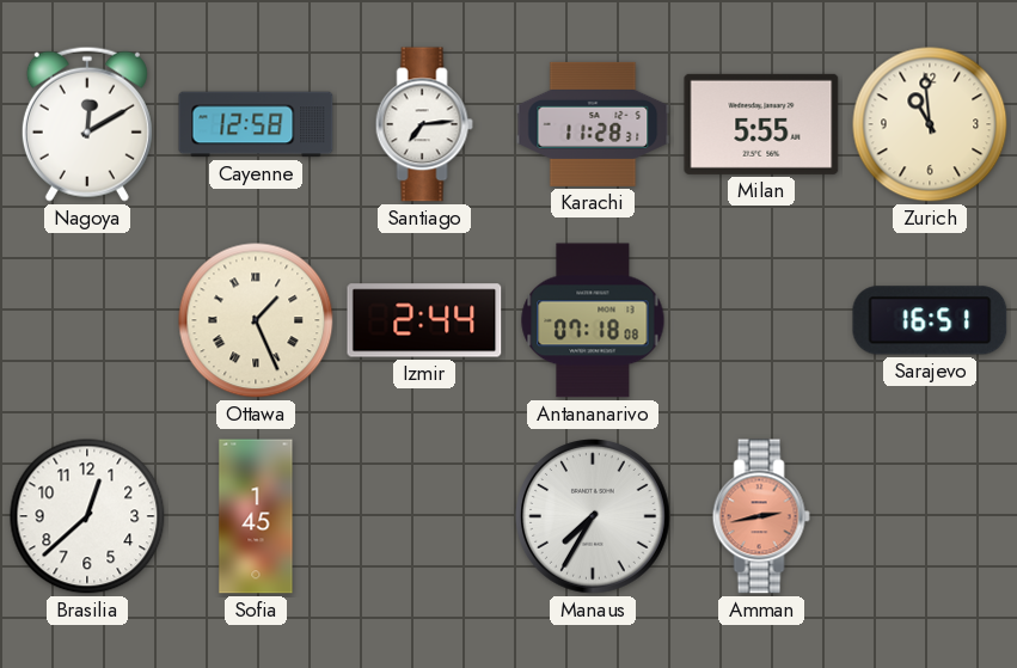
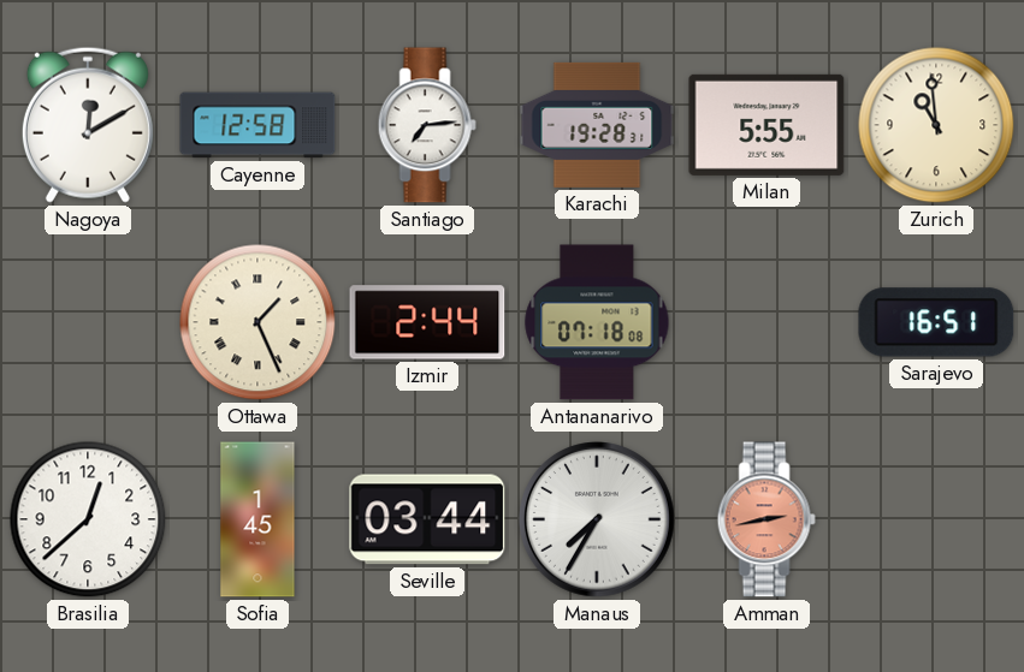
Karachi: 11:28 -> 19:28 (597, 125)
Seville: none -> 03:44 (427, 519)
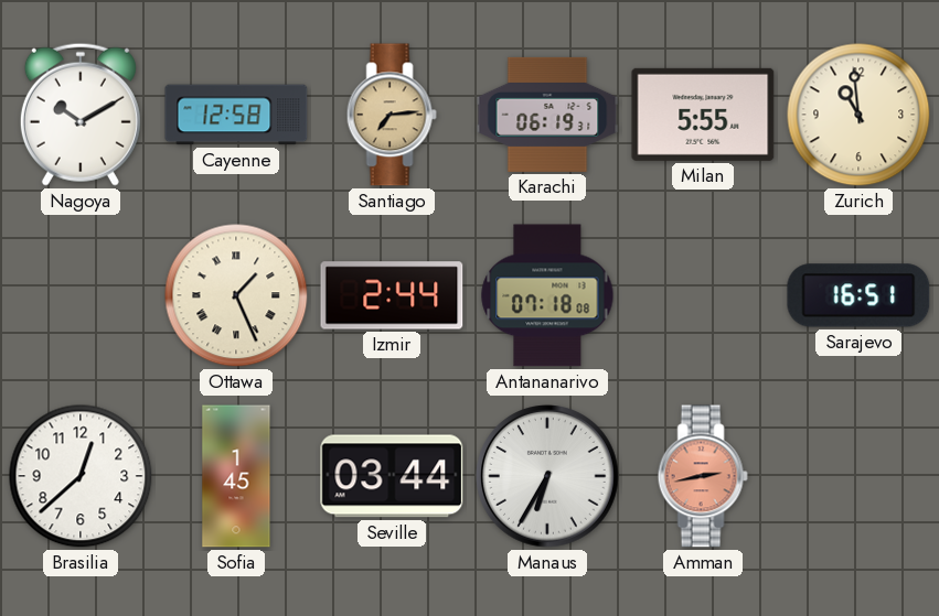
Nagoya: 12:10 -> 10:10 (81, 115)
Santiago dial: white -> champagne (392, 115)
Karachi: 19:28 -> 06:19 (547, 115)
Manaus: 7:35 -> 6:35 (547, 476)
